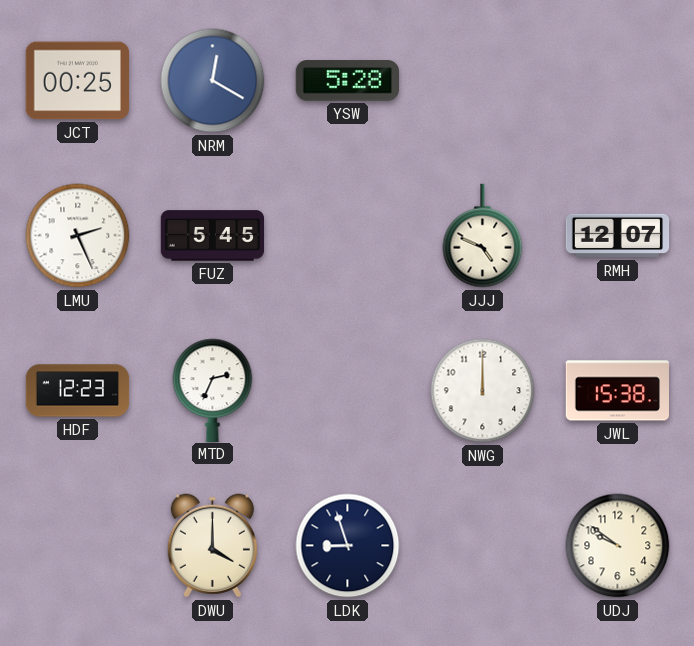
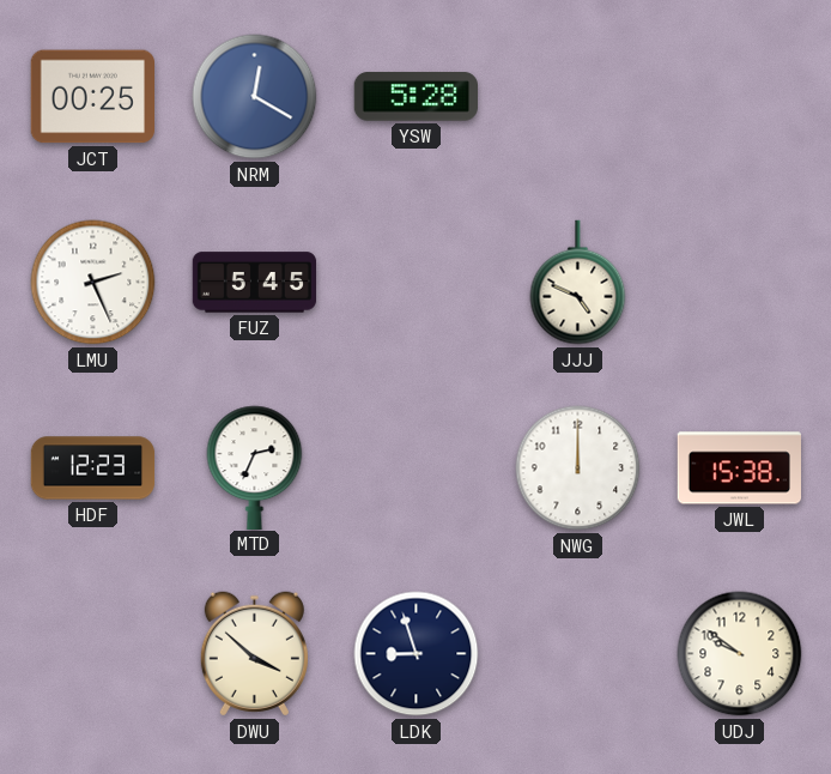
RMH: 12:07 -> none (618, 236)
DWU: 4:00 -> 3:52 (254, 654)
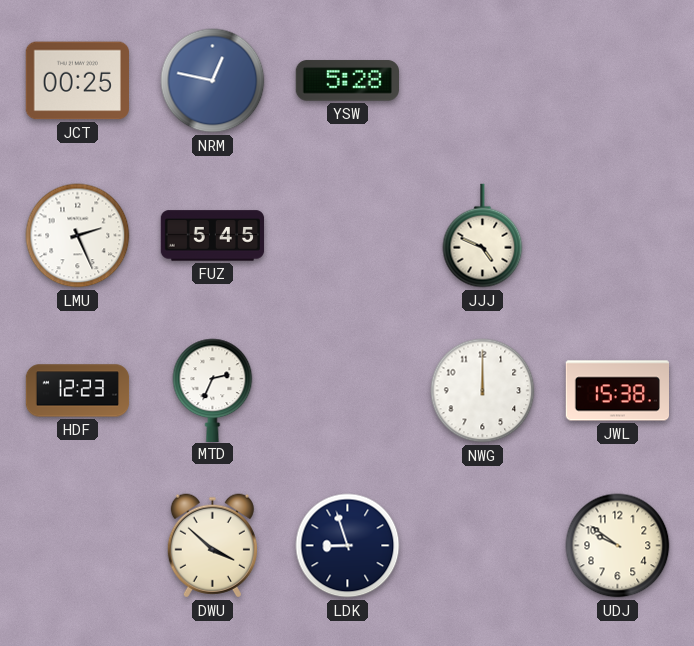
NRM: 12:20 -> 12:47 (213, 81)
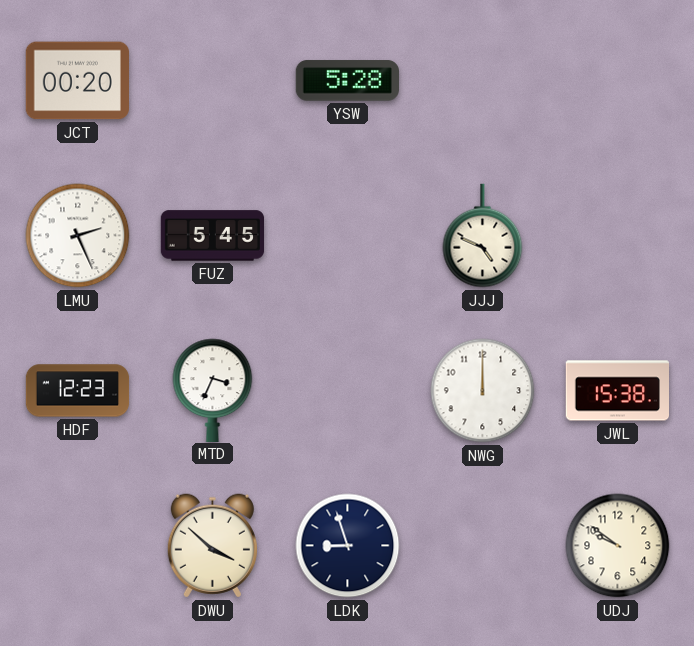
JCT: 00:25 -> 00:20 (77, 81)
NRM: 12:47 -> none (213, 81)
MTD: 2:34 -> 3:34 (213, 390)
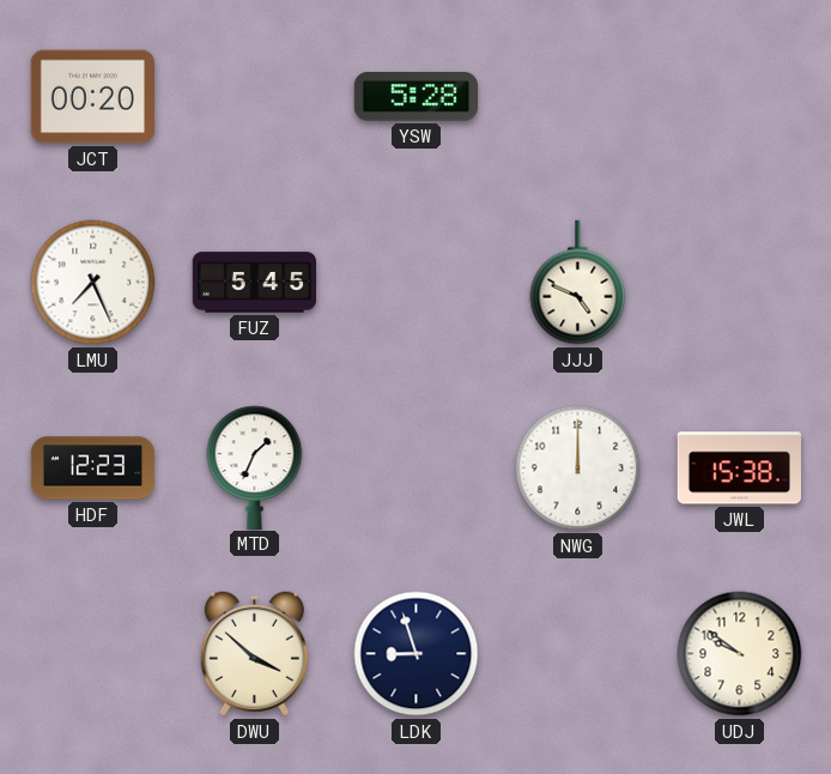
LMU: 2:26 -> 7:26 (93, 283)
MTD: 3:34 -> 1:34 (255, 467)
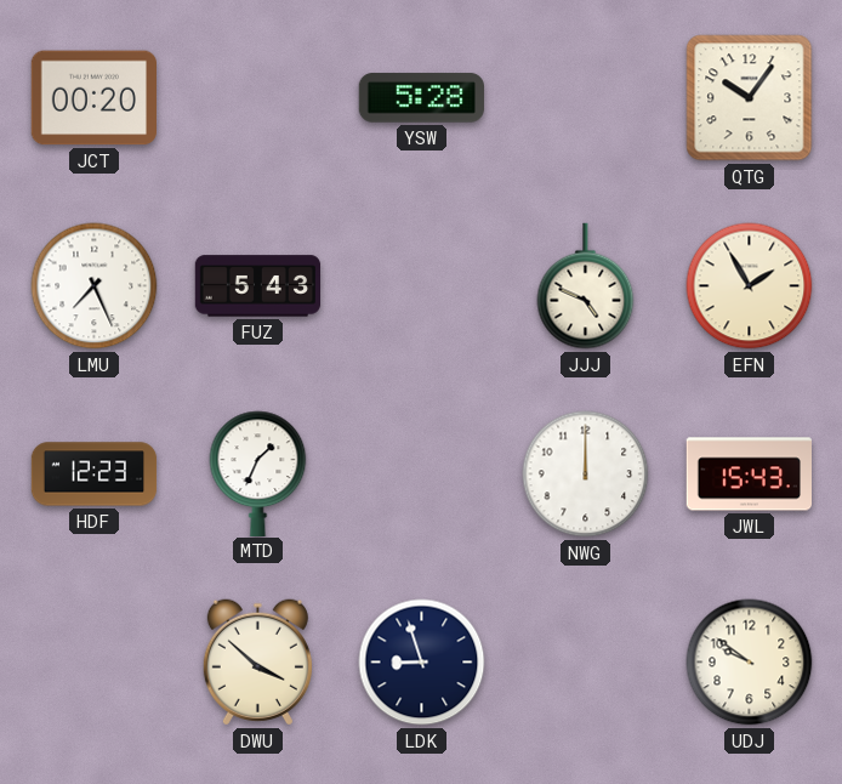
QTG: none -> 10:06 (750, 98)
FUZ: 5:45 -> 5:43 (258, 286)
EFN: none -> 1:55 (750, 286)
JWL: 15:38 -> 15:43 (749, 475)
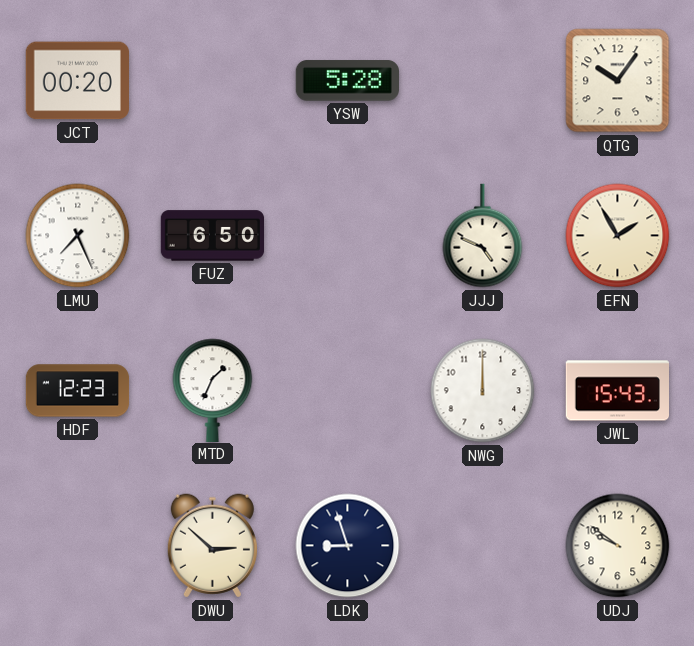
FUZ: 5:43 -> 6:50 (213, 236)
DWU: 3:52 -> 2:52 (212, 546)
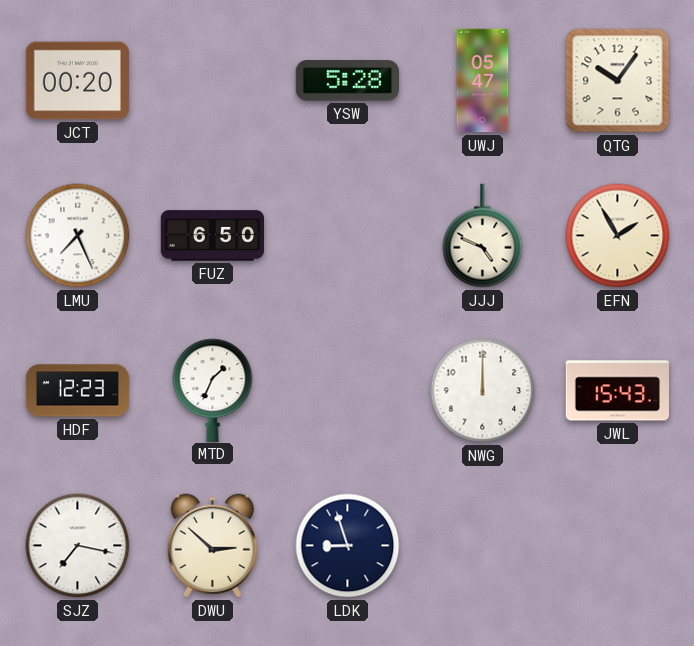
UWJ: none -> 05:47 (483, 81)
SJZ: none -> 7:17 (78, 546)
UDJ: 9:51 -> none (618, 546)
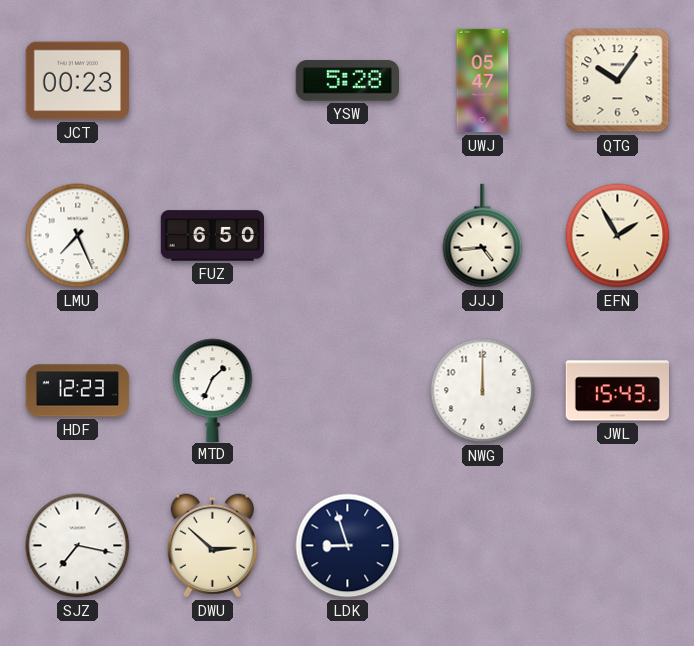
JCT: 00:20 -> 00:23 (77, 81)
JJJ: 4:49 -> 4:44 (483, 236)
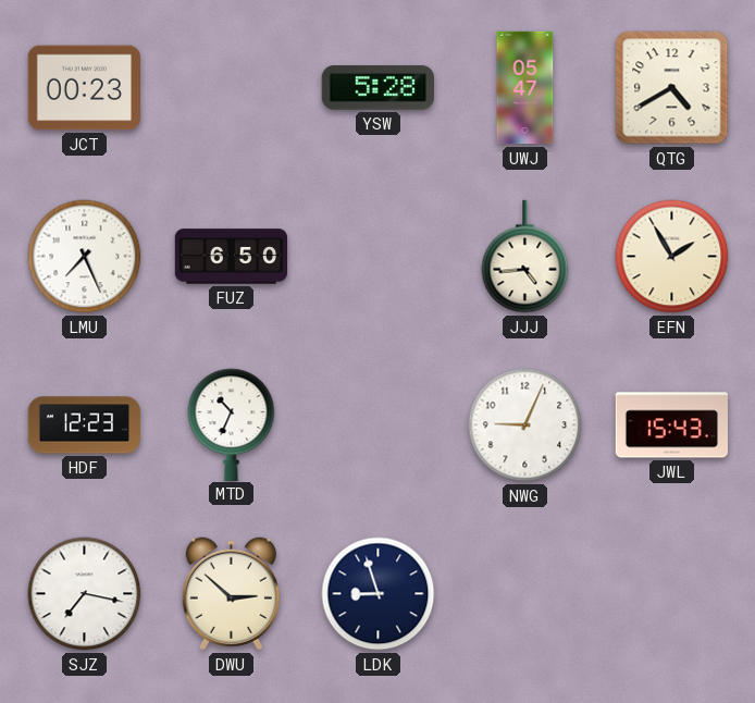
QTG: 10:06 -> 4:40 (672, 88)
MTD: 1:34 -> 10:34 (232, 424)
NWG: 12:00 -> 9:04 (525, 425)
